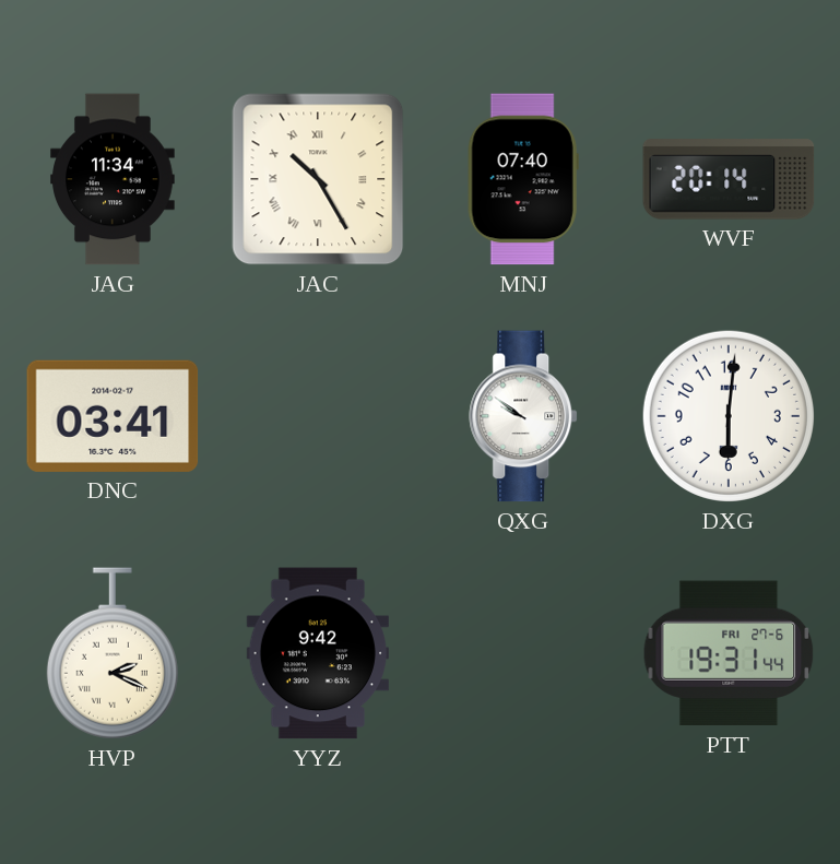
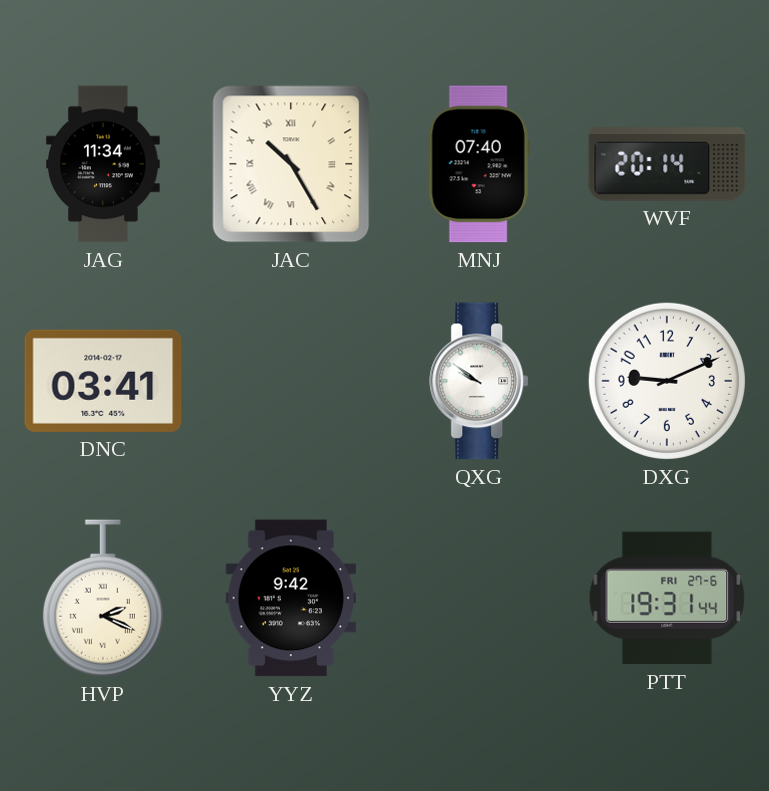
DXG: 6:01 -> 9:11 (667, 381)
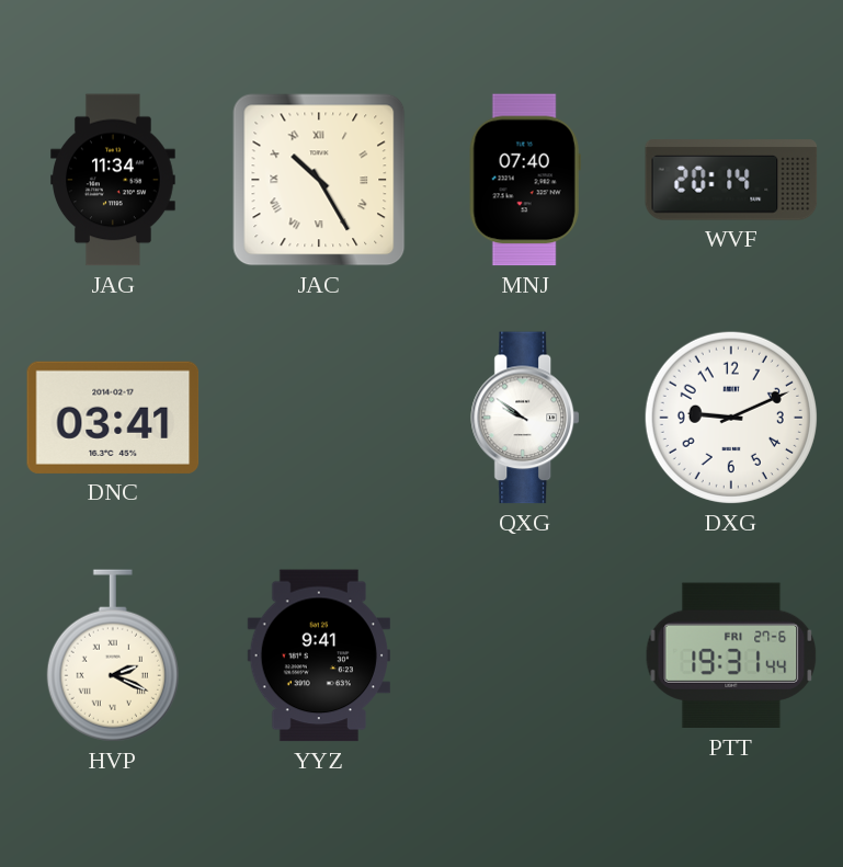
YYZ: 9:42 -> 9:41 (319, 655)
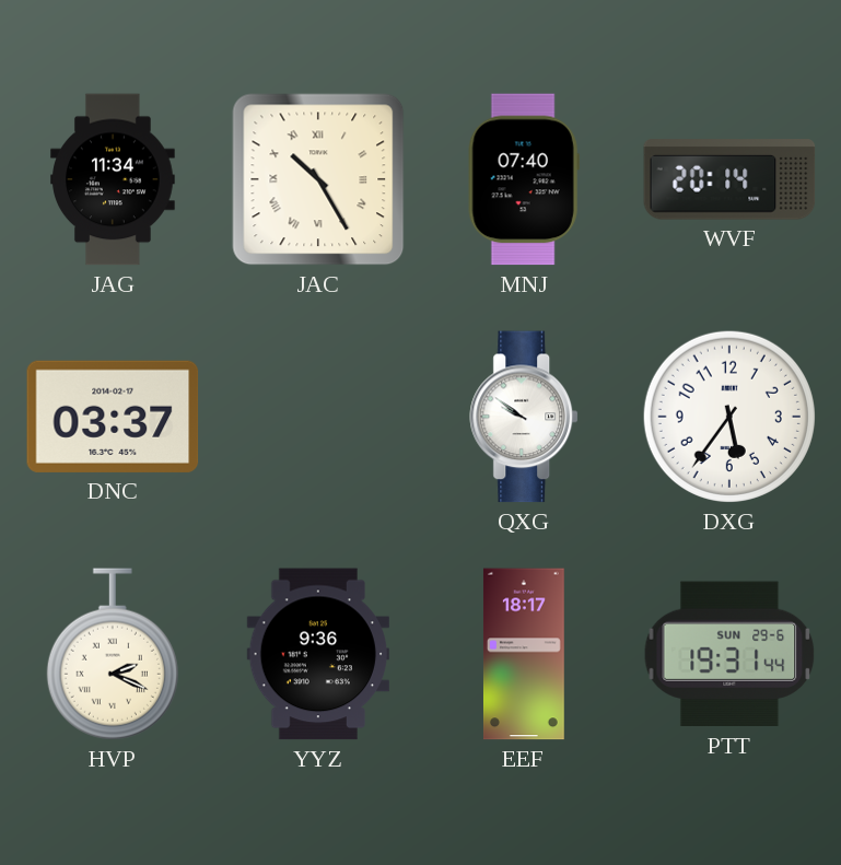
DNC: 03:41 -> 03:37 (113, 417)
DXG: 9:11 -> 5:36 (729, 417)
YYZ: 9:41 -> 9:36 (318, 654)
EEF: none -> 18:17 (524, 654)
PTT date: FRI 27-6 -> SUN 29-6 (729, 654)
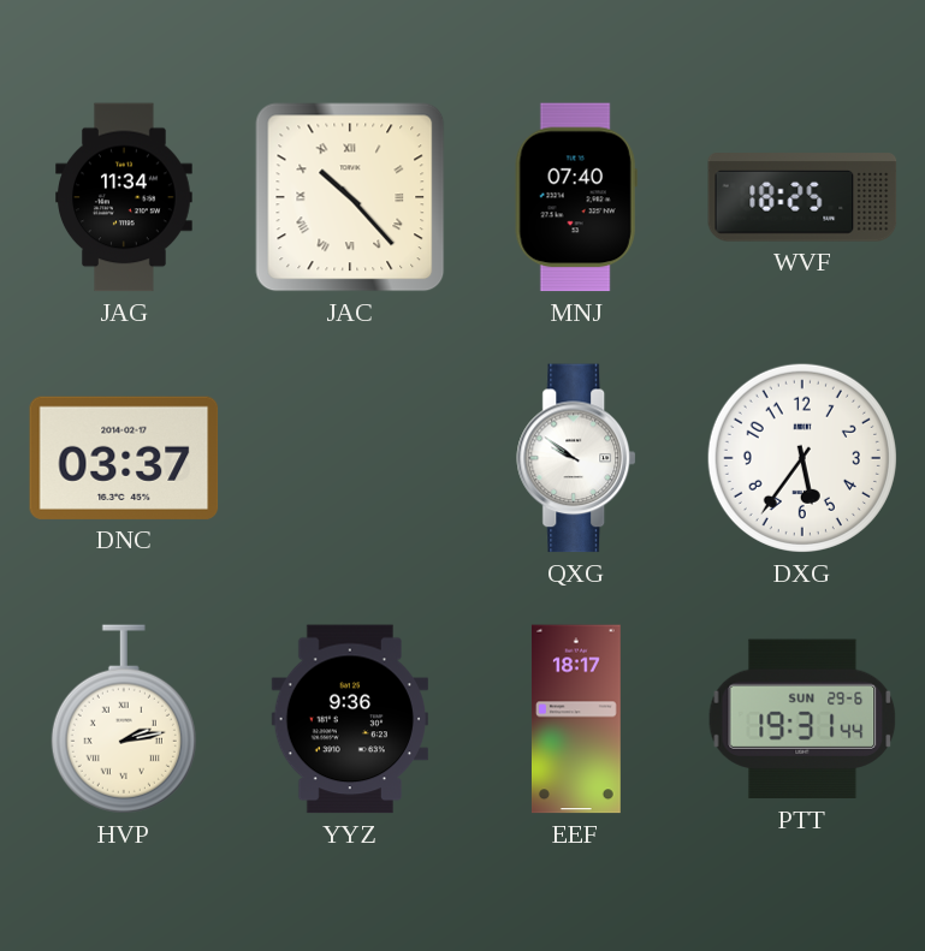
JAC: 10:25 -> 10:23 (350, 197)
WVF: 20:14 -> 18:25 (802, 197)
HVP: 2:19 -> 2:13 (124, 719)
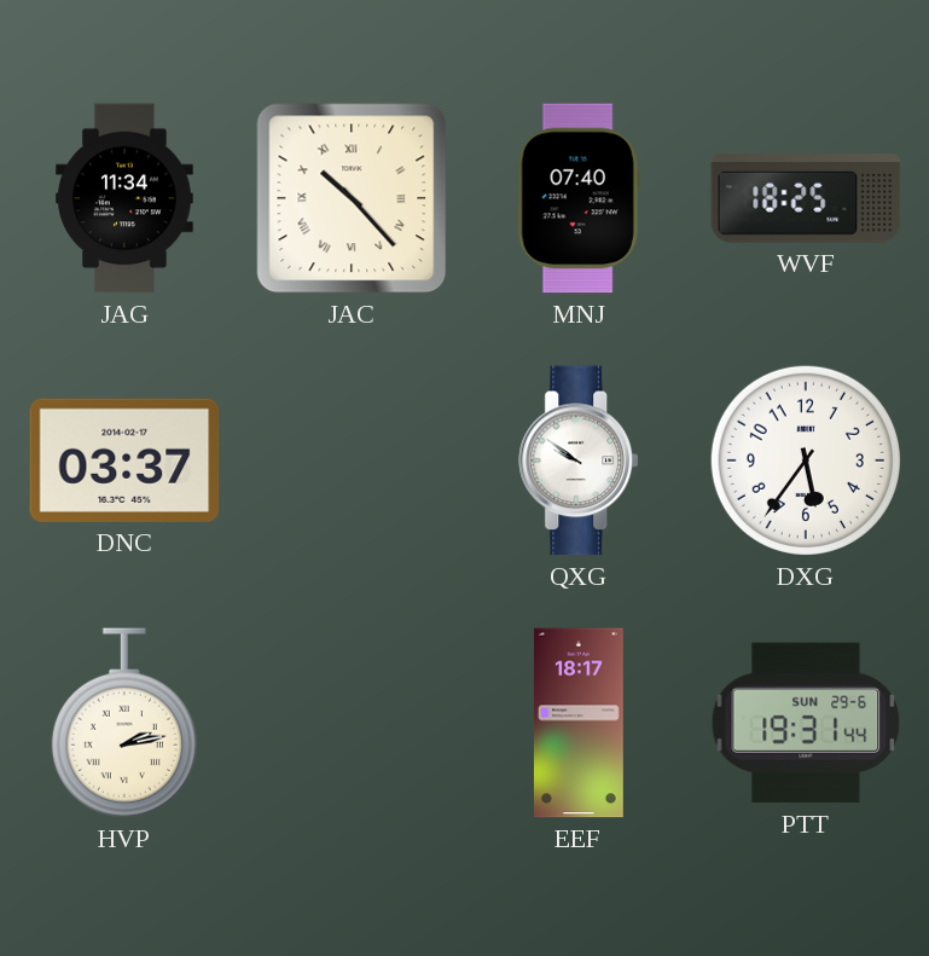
YYZ: 9:36 -> none (350, 719)
